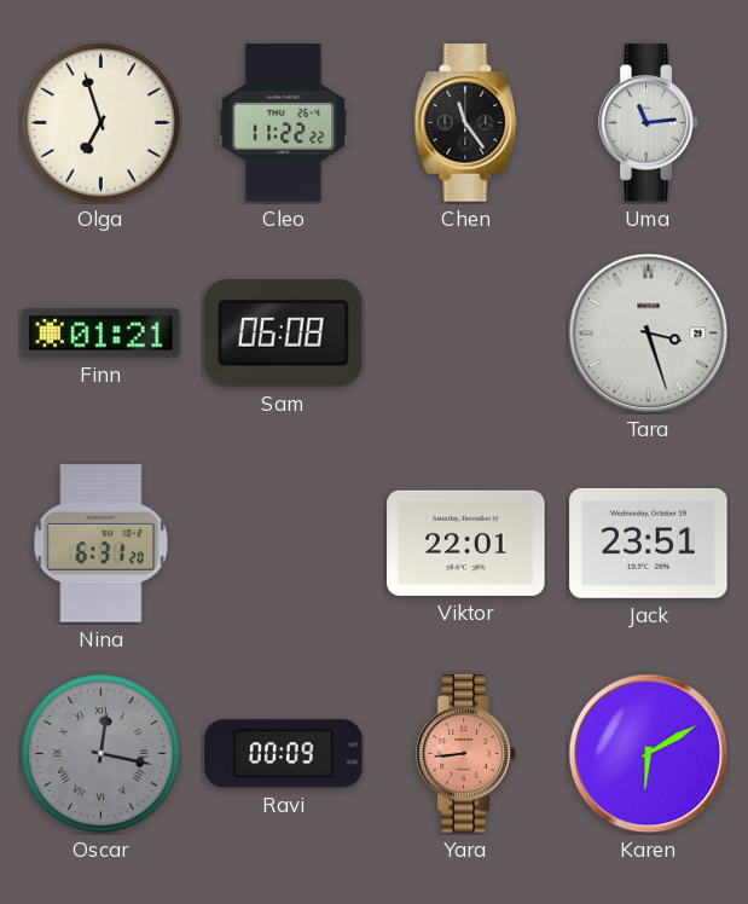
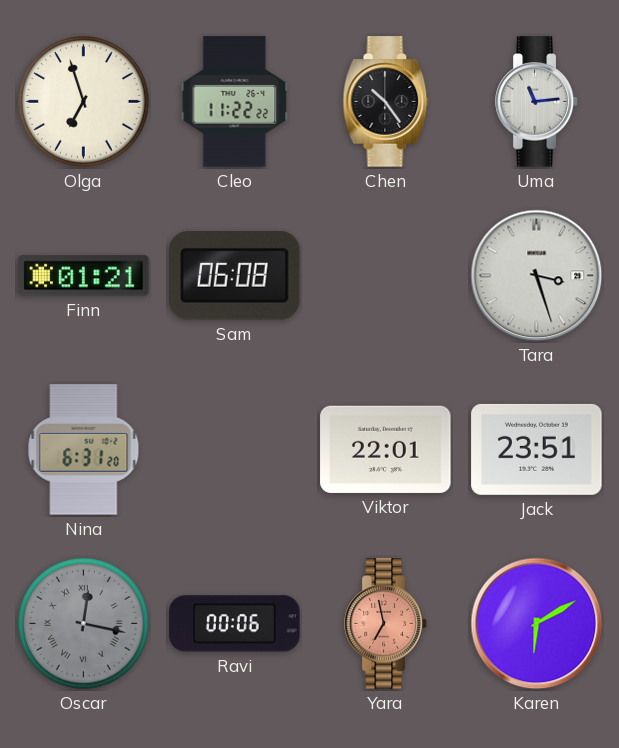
Chen: 11:24 -> 10:24 (386, 102)
Ravi: 00:09 -> 00:06 (235, 624)
Yara: 8:44 -> 6:58 (386, 624)
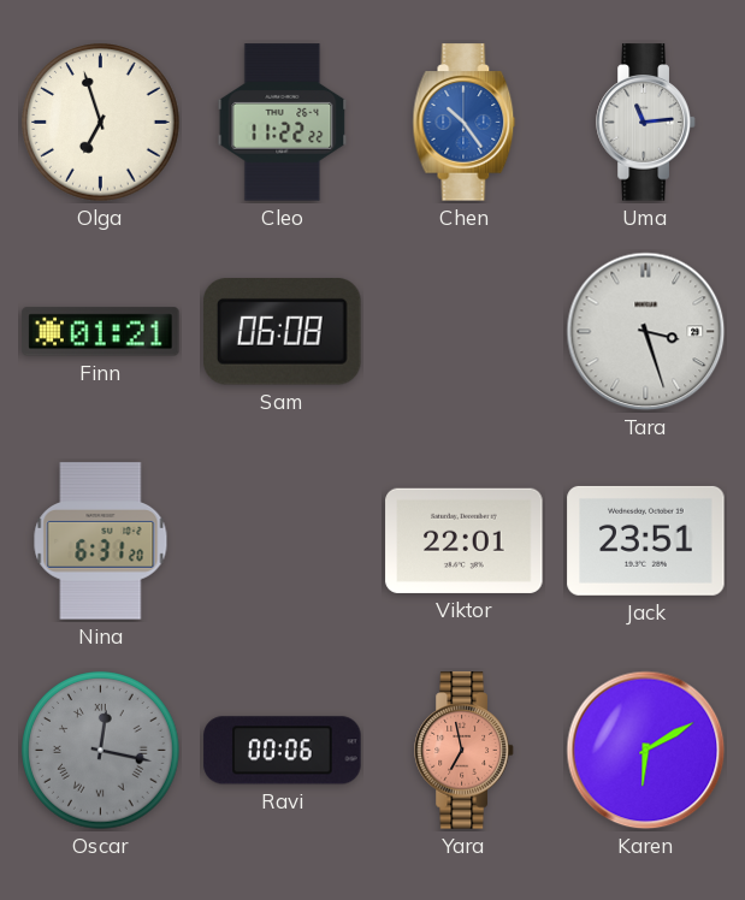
Chen dial: black -> blue (465, 123)
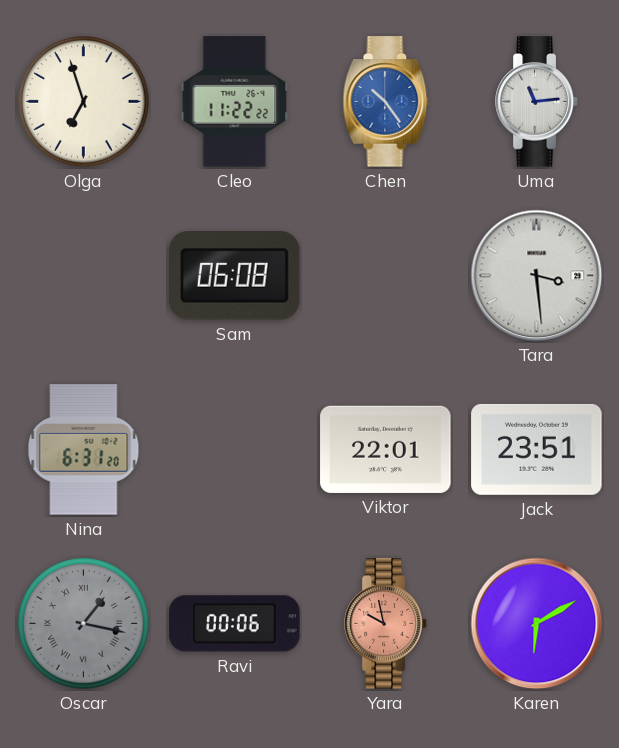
Finn: 01:21 -> none (101, 332)
Tara: 3:27 -> 3:29 (537, 276)
Oscar: 12:17 -> 1:17 (84, 624)
Yara: 6:58 -> 9:58 (386, 624)
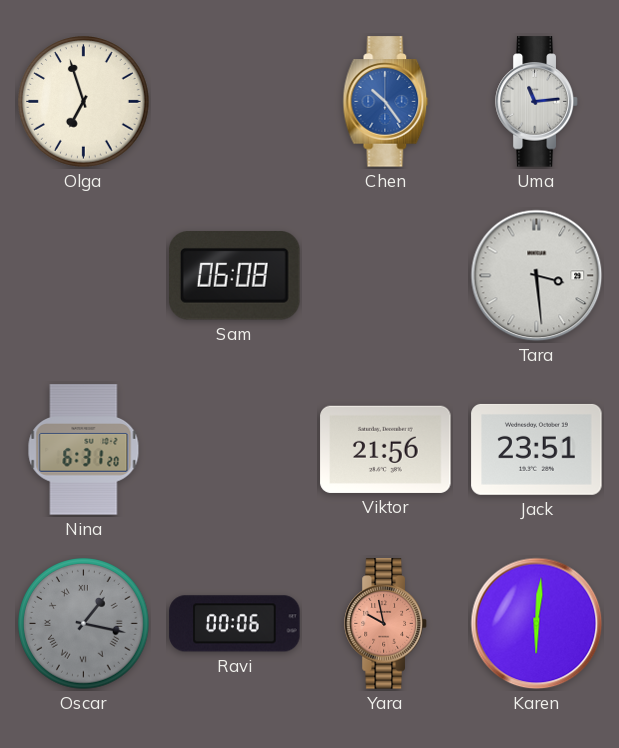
Cleo: 11:22 -> none (235, 102)
Viktor: 22:01 -> 21:56 (386, 449)
Karen: 6:10 -> 6:01 (537, 624)
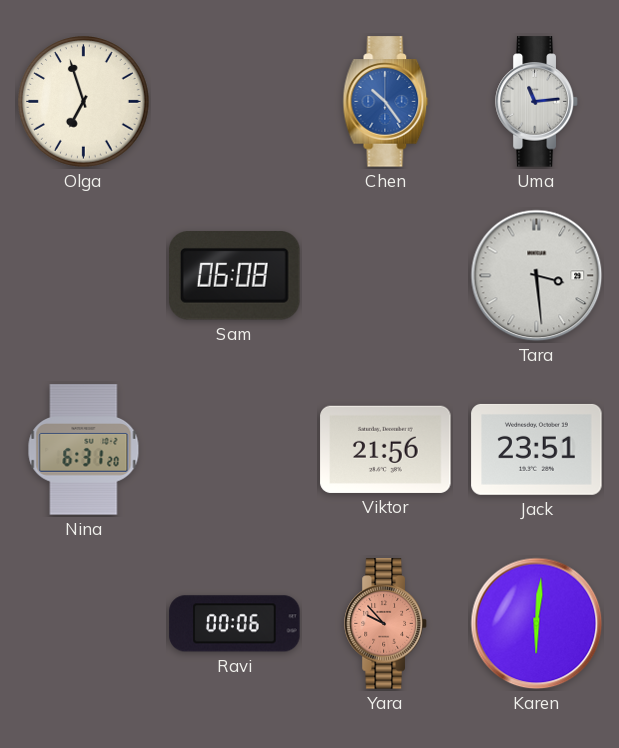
Oscar: 1:17 -> none (84, 624)
Yara: 9:58 -> 9:53 (386, 624)
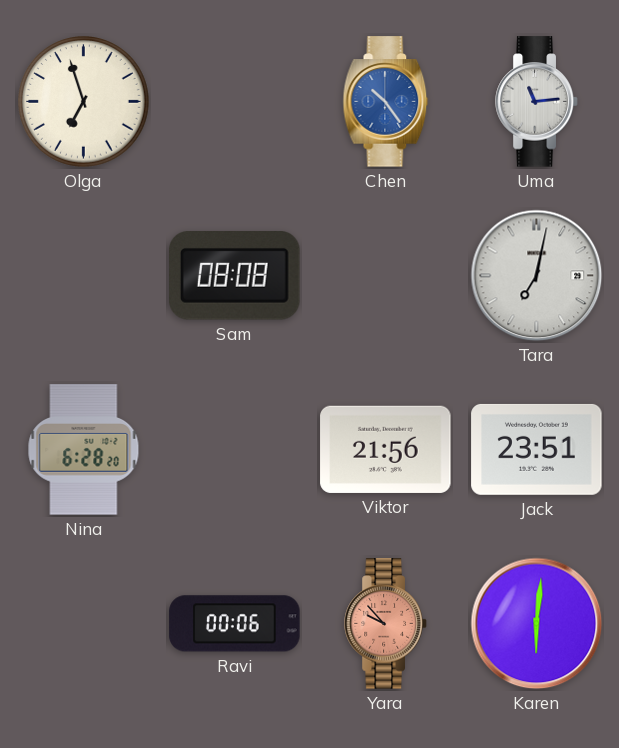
Sam: 06:08 -> 08:08 (235, 276)
Tara: 3:29 -> 7:02 (537, 276)
Nina: 6:31 -> 6:28 (84, 450)
